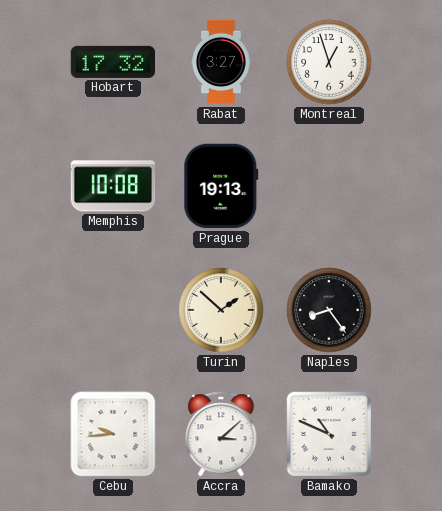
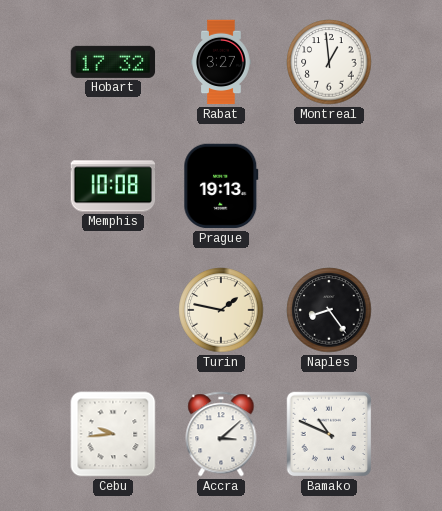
Montreal: 12:57 -> 12:59 (329, 62)
Turin: 1:52 -> 1:47 (221, 310)
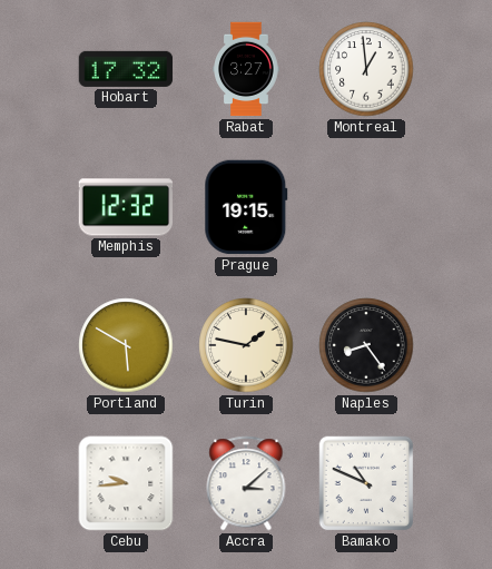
Memphis: 10:08 -> 12:32 (126, 207)
Prague: 19:13 -> 19:15 (246, 207)
Portland: none -> 5:50 (126, 345)
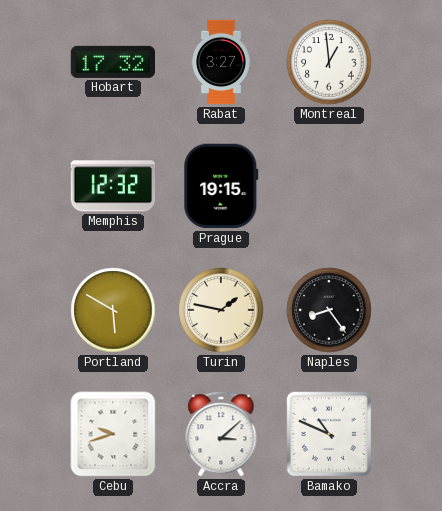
Cebu: 9:44 -> 9:42 (113, 434)
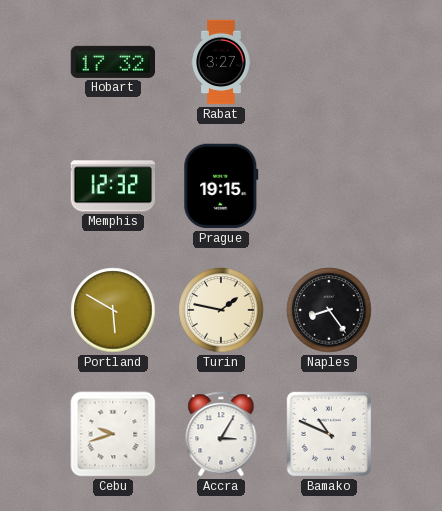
Montreal: 12:59 -> none (329, 62)
Accra: 3:08 -> 3:05 (221, 434)
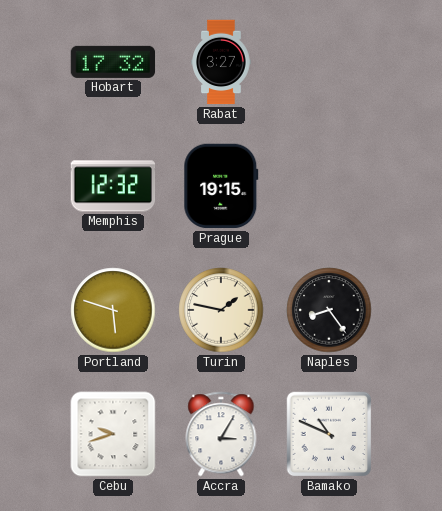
Portland: 5:50 -> 5:48 (113, 310)
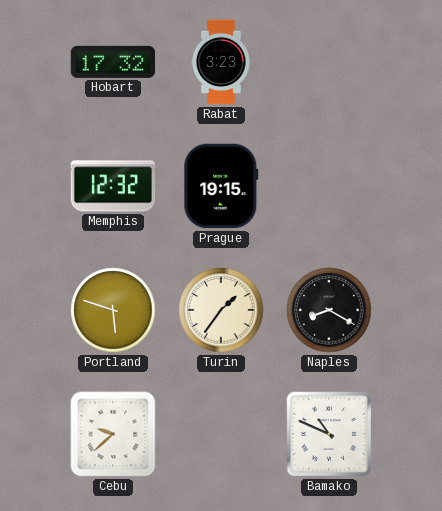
Rabat: 3:27 -> 3:23 (221, 62)
Turin: 1:47 -> 1:36 (221, 310)
Naples: 8:24 -> 8:20 (329, 310)
Cebu: 9:42 -> 9:38 (113, 434)
Accra: 3:05 -> none (221, 434)
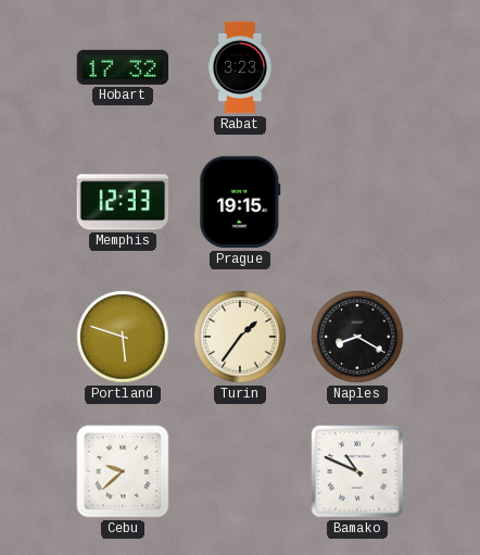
Memphis: 12:32 -> 12:33 (123, 202)
